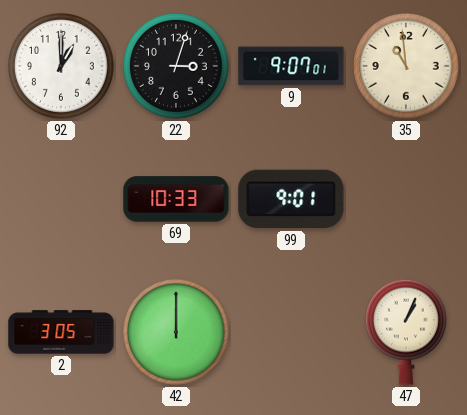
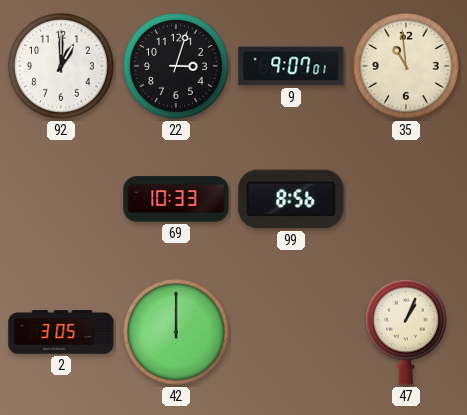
99: 9:01 -> 8:56 (291, 199)
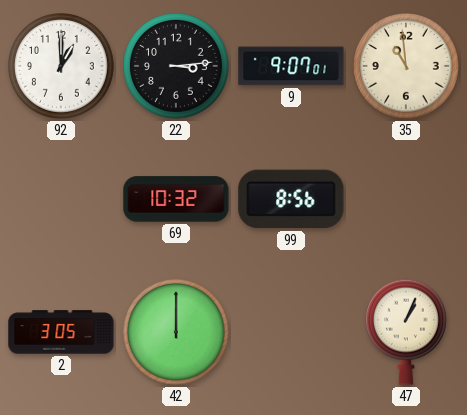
22: 3:03 -> 3:14 (177, 67)
69: 10:33 -> 10:32 (176, 199)
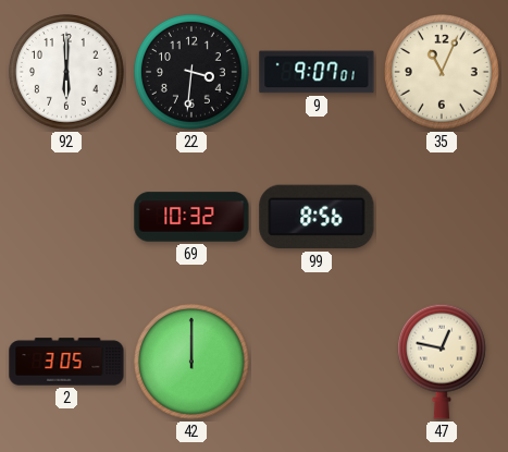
92: 1:00 -> 6:00 (67, 73)
22: 3:14 -> 3:31 (193, 73)
35: 10:59 -> 11:04 (443, 73)
47: 1:04 -> 12:47 (442, 362)
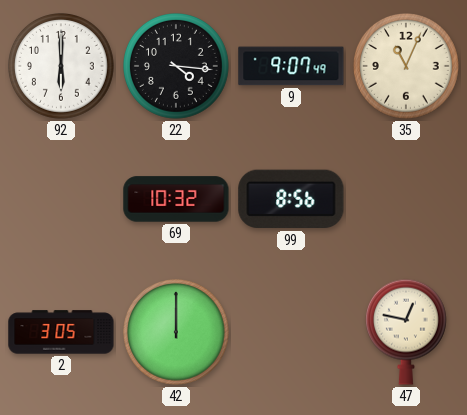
22: 3:31 -> 4:16 (177, 67)
9: 9:07:01 -> 9:07:49 (291, 66)
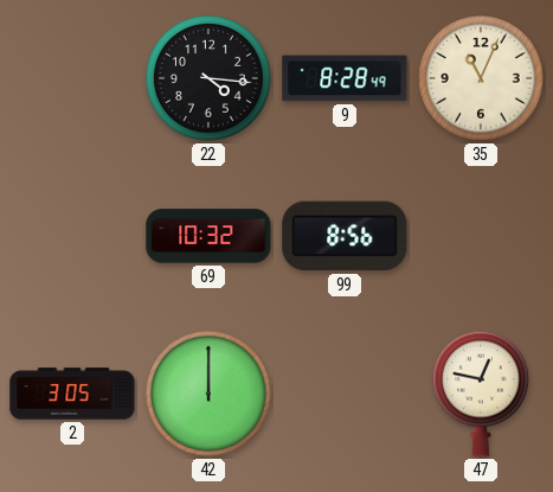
92: 6:00 -> none (62, 67)
9: 9:07 -> 8:28 (345, 78)
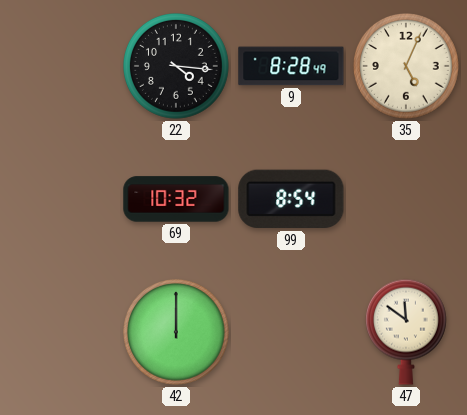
35: 11:04 -> 5:04 (407, 67)
99: 8:56 -> 8:54 (291, 199)
2: 3:05 -> none (72, 394)
47: 12:47 -> 11:51 (406, 332)
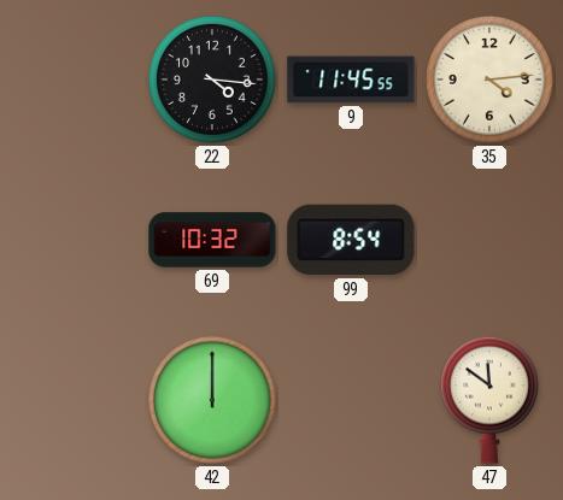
9: 8:28 -> 11:45 (351, 80)
35: 5:04 -> 4:14 (491, 81)
